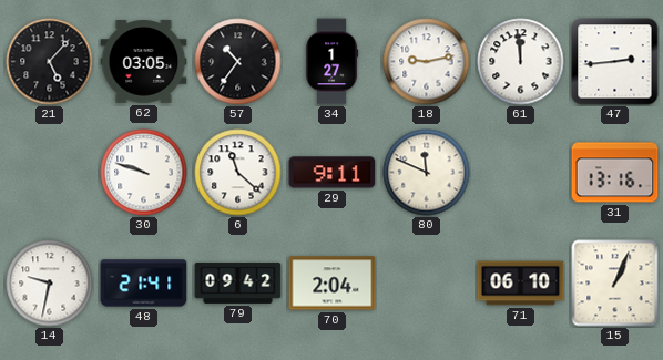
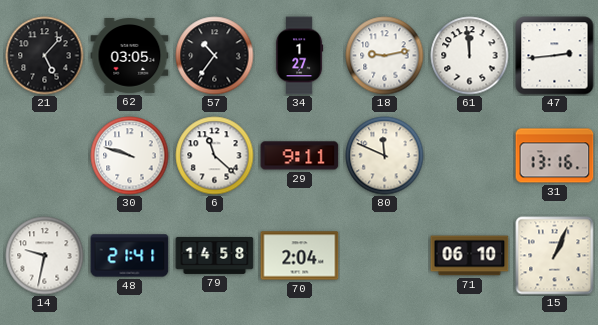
79: 09:42 -> 14:58 (215, 255)
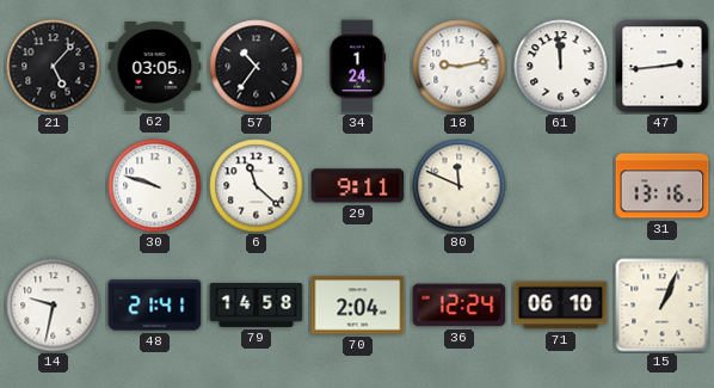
34: 1:27 -> 1:24 (357, 67)
36: none -> 12:24 (460, 306)
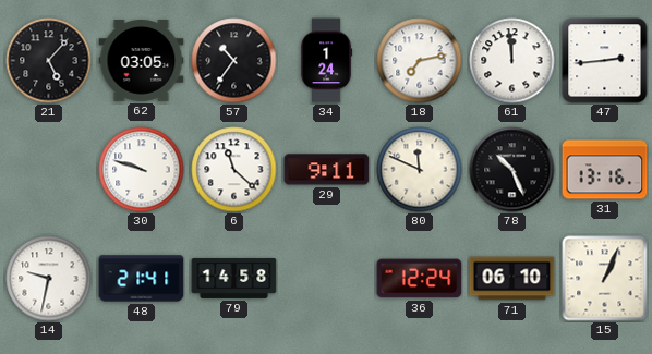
18: 9:13 -> 7:13 (420, 61)
78: none -> 10:26 (512, 170)
70: 2:04 -> none (358, 306)
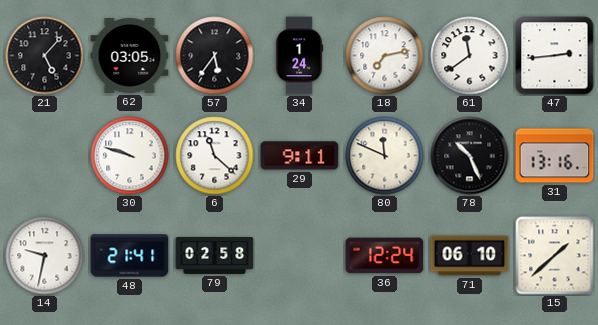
57: 10:36 -> 5:36 (215, 56)
61: 11:59 -> 11:39 (470, 56)
79: 14:58 -> 02:58 (215, 255)
15: 1:04 -> 1:38 (555, 256)
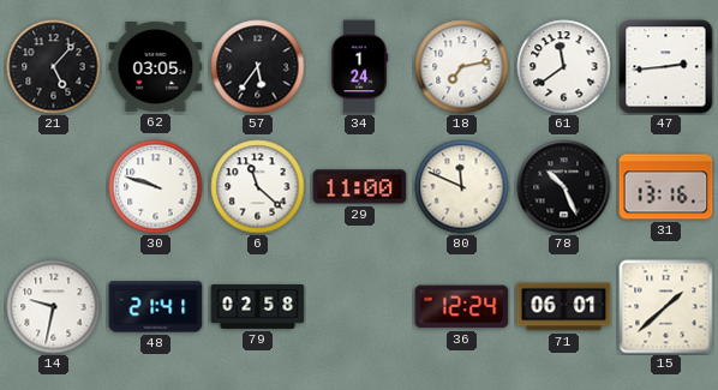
29: 9:11 -> 11:00 (360, 187)
71: 06:10 -> 06:01 (564, 307)
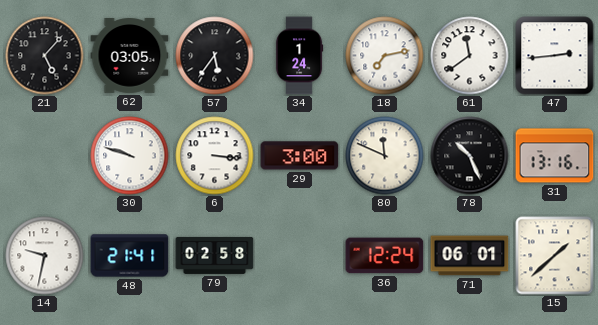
6: 11:22 -> 3:16 (215, 156)
29: 11:00 -> 3:00 (300, 156)
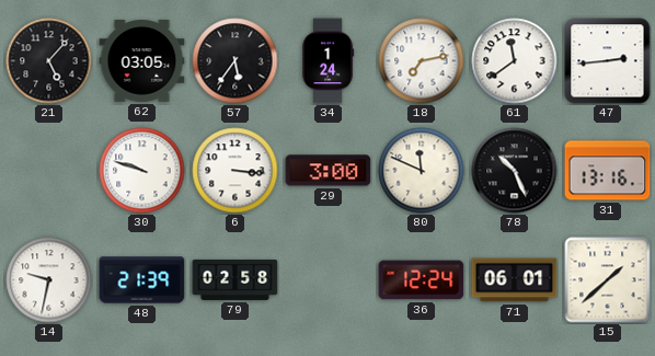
48: 21:41 -> 21:39 (142, 280)
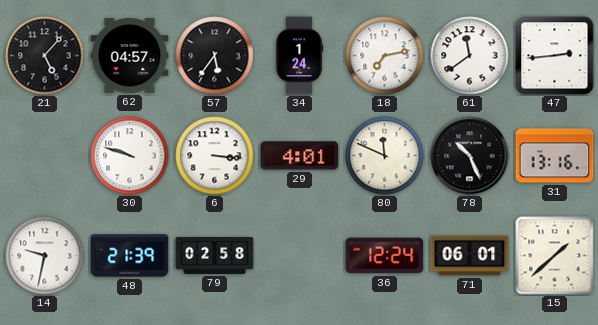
62: 03:05 -> 04:57 (130, 56)
29: 3:00 -> 4:01 (300, 156)
